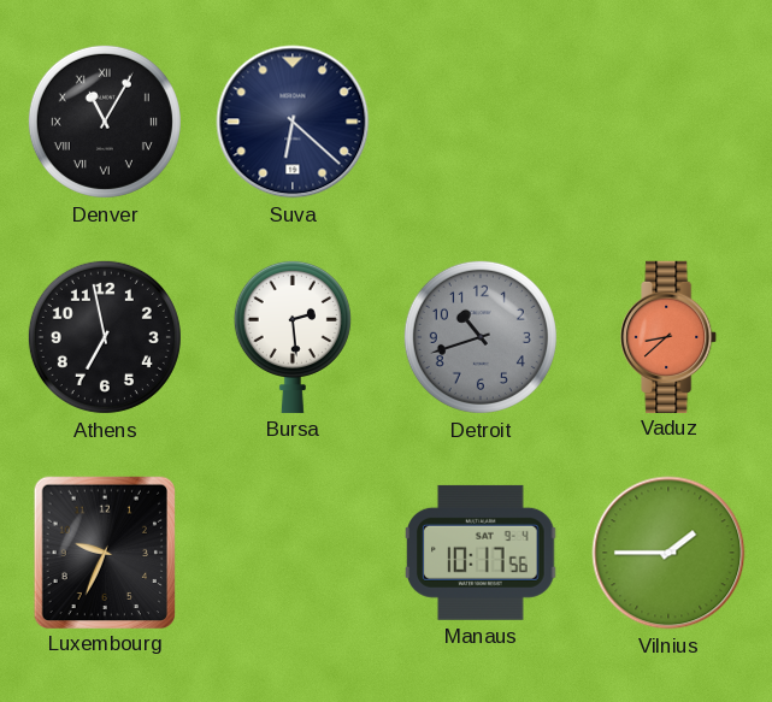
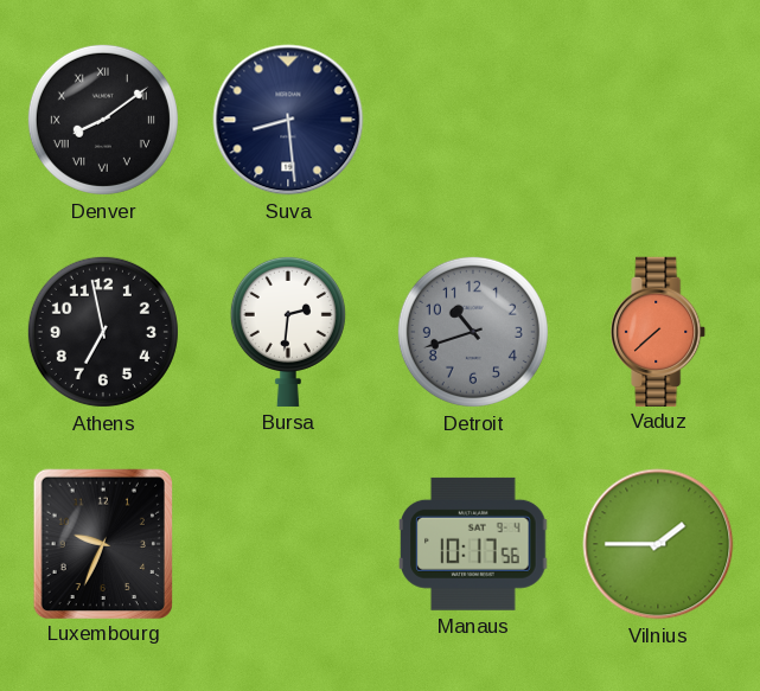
Denver: 11:05 -> 8:09 (103, 120)
Suva: 6:22 -> 8:29 (288, 120)
Bursa: 2:29 -> 2:31 (288, 331)
Vaduz: 8:38 -> 7:38 (659, 331)
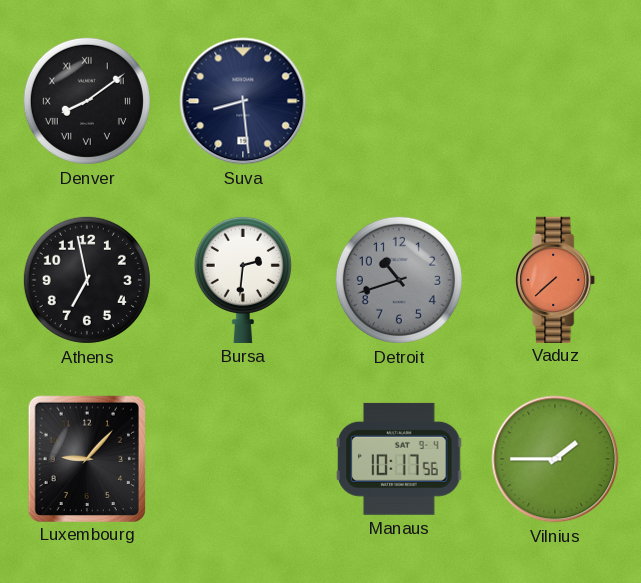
Luxembourg: 9:34 -> 9:07 (86, 458)
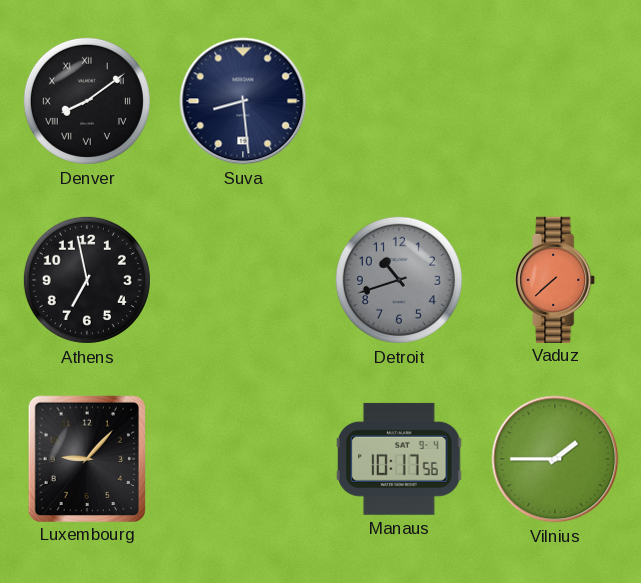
Bursa: 2:31 -> none (243, 279)
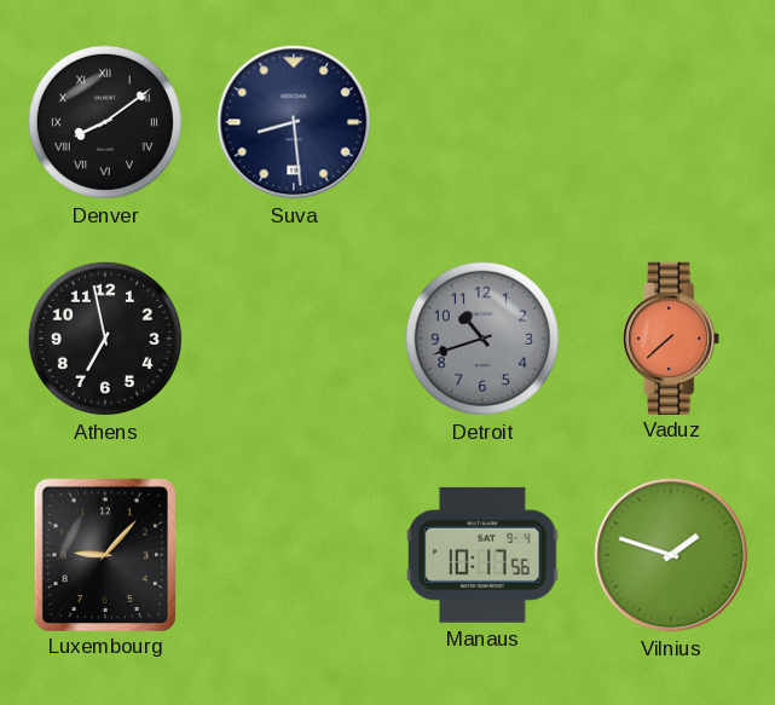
Vilnius: 1:45 -> 1:48 (671, 555)
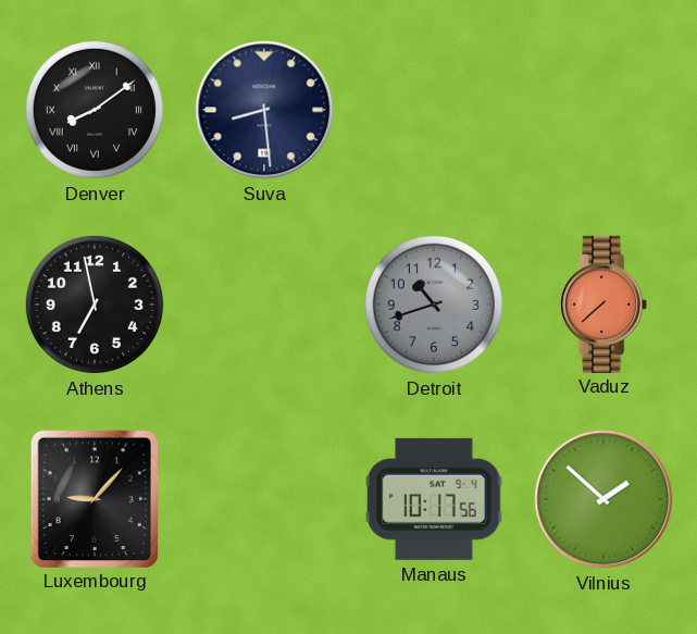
Vilnius: 1:48 -> 1:52 (603, 499)
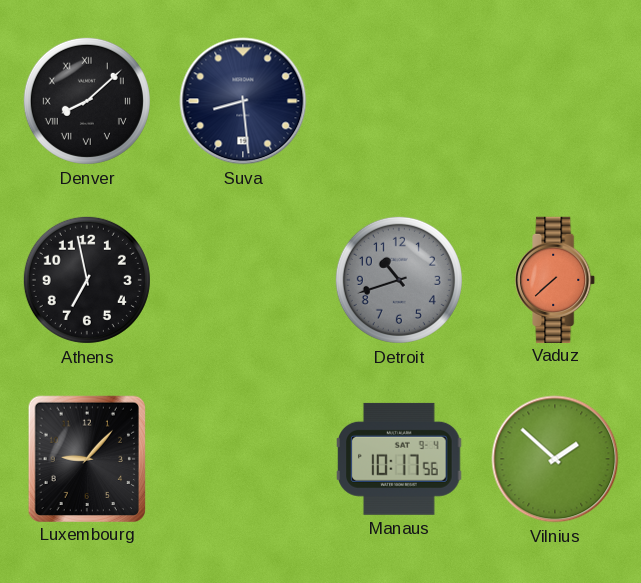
Denver: 8:09 -> 8:08 (87, 101)
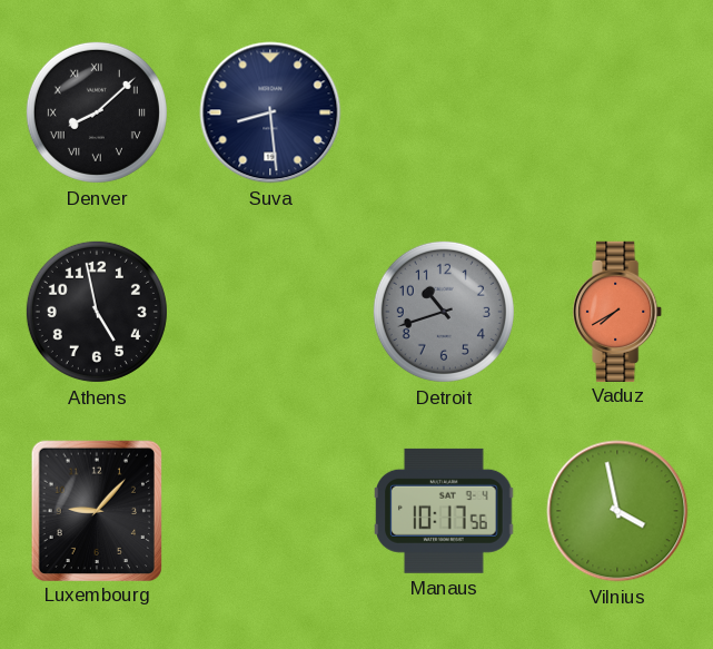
Athens: 6:58 -> 4:58 (97, 312)
Vaduz: 7:38 -> 7:40 (618, 311)
Vilnius: 1:52 -> 3:58 (617, 511)
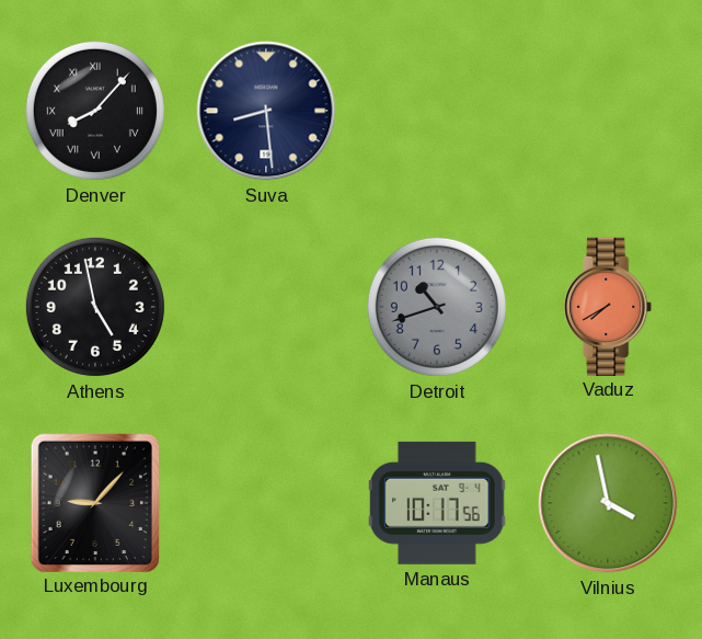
Denver: 8:08 -> 8:07 (95, 111)
